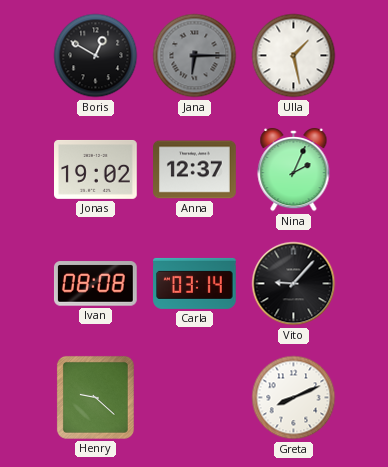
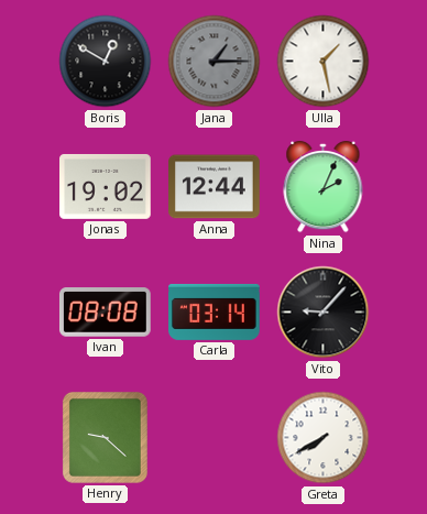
Jana: 6:15 -> 1:15 (215, 62)
Anna: 12:37 -> 12:44 (215, 187)
Greta: 8:11 -> 7:40 (324, 438)
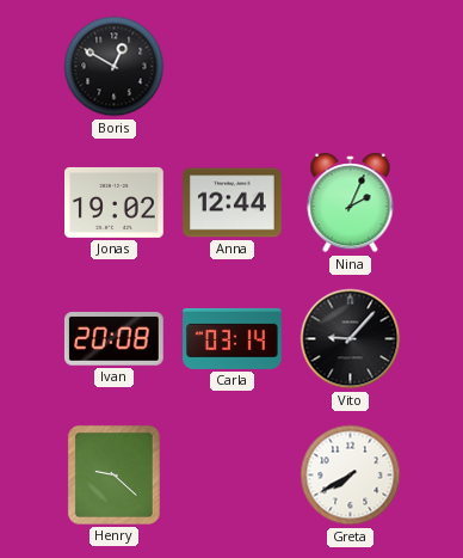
Jana: 1:15 -> none (215, 62)
Ulla: 1:28 -> none (324, 62)
Ivan: 08:08 -> 20:08 (115, 339)
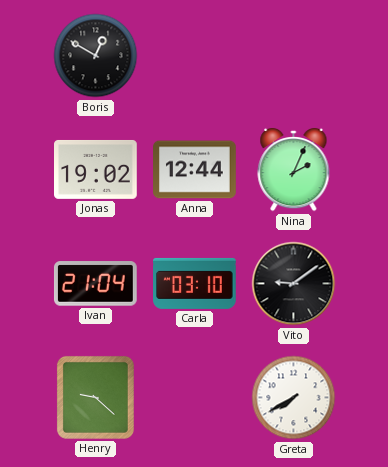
Ivan: 20:08 -> 21:04 (96, 284)
Carla: 03:14 -> 03:10 (195, 283)
Vito: 9:07 -> 9:09 (294, 284)
